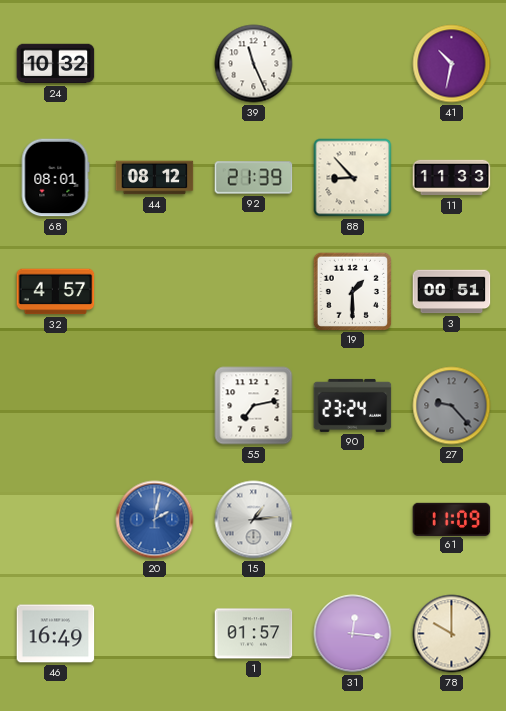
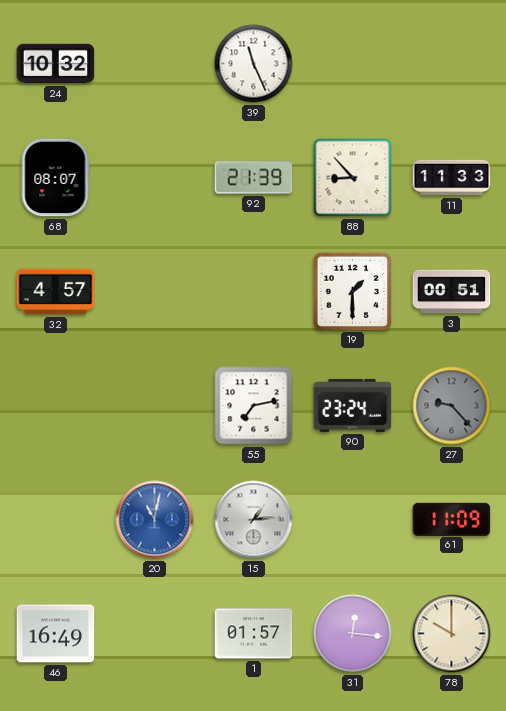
41: 10:32 -> none (452, 64)
68: 08:01 -> 08:07 (55, 178)
44: 08:12 -> none (155, 178)
20: 2:02 -> 11:02 (155, 520)
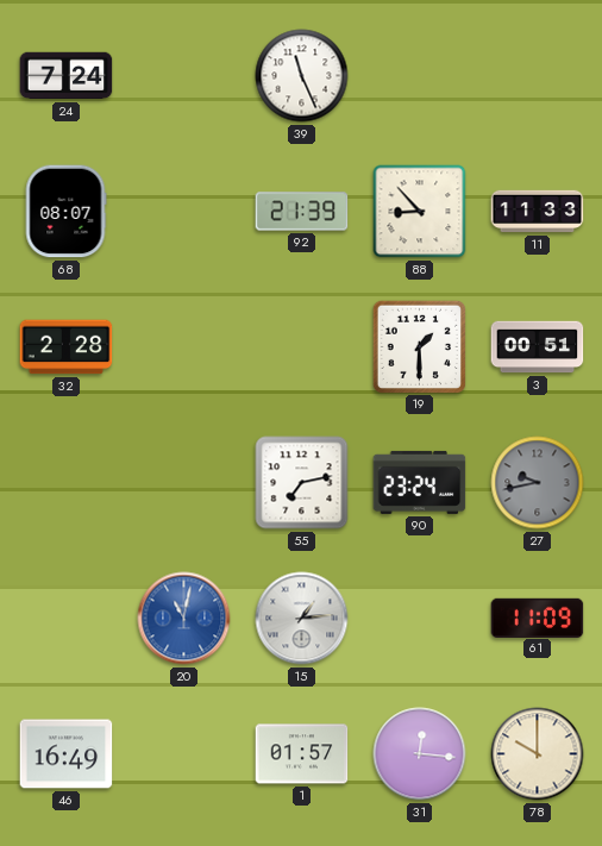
24: 10:32 -> 7:24 (67, 76)
32: 4:57 -> 2:28 (67, 347)
27: 9:23 -> 9:43 (538, 483)
